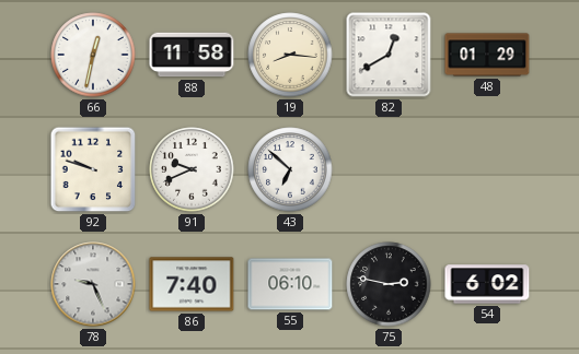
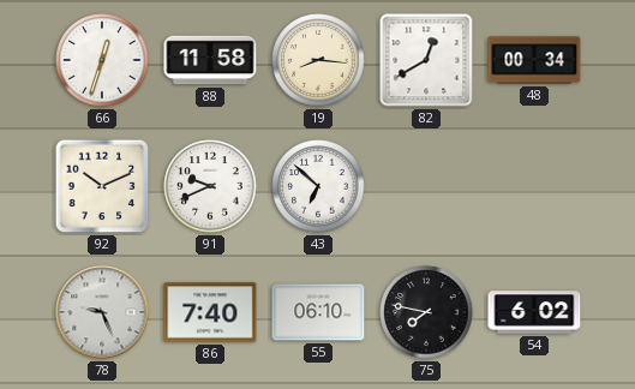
66: 12:32 -> 12:33 (102, 60)
48: 01:29 -> 00:34 (534, 60)
92: 9:48 -> 10:11 (102, 186)
75: 2:47 -> 7:47 (426, 312)
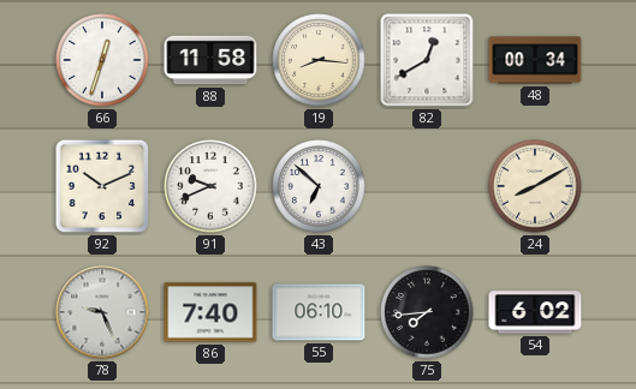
24: none -> 8:10 (535, 186)
75: 7:47 -> 7:44 (427, 312)
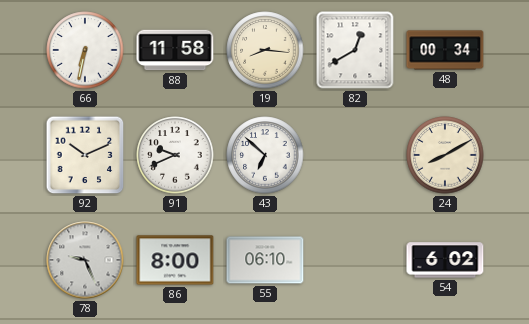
66: 12:33 -> 6:32 (85, 50)
86: 7:40 -> 8:00 (175, 260)
75: 7:44 -> none (427, 312)
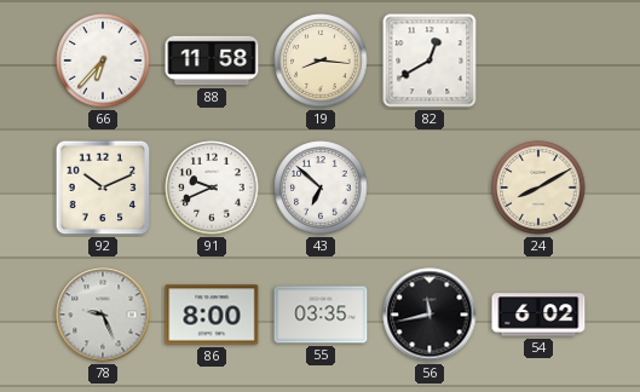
66: 6:32 -> 6:37 (103, 60)
48: 00:34 -> none (445, 50)
55: 06:10 -> 03:35 (321, 315)
56: none -> 11:43 (429, 315)
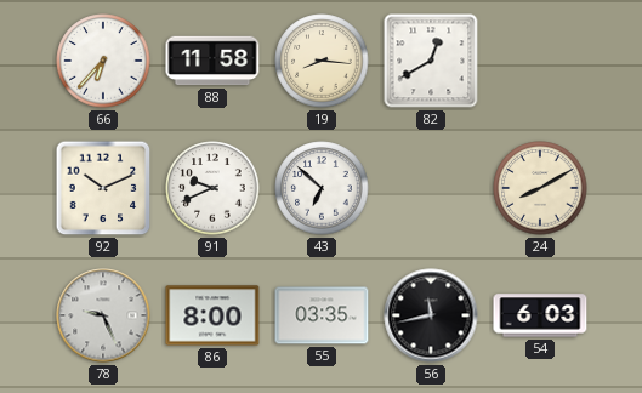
54: 6:02 -> 6:03 (540, 315)
